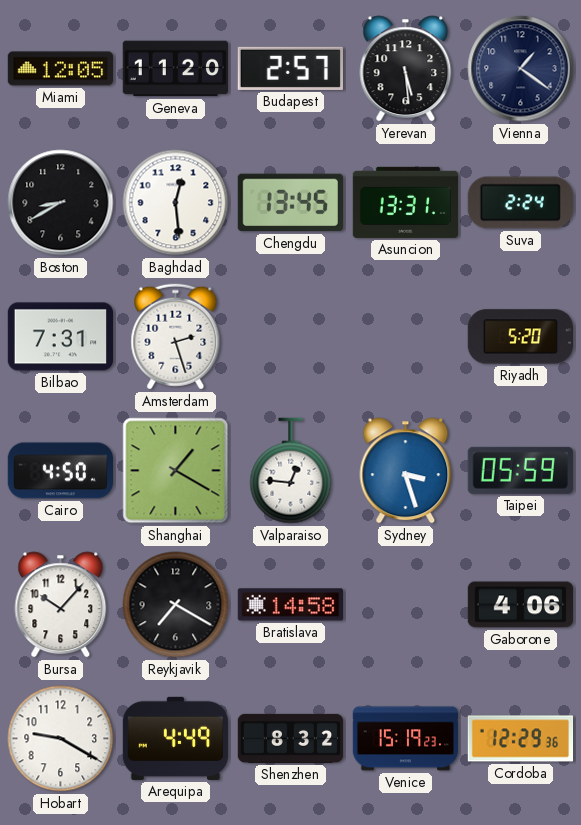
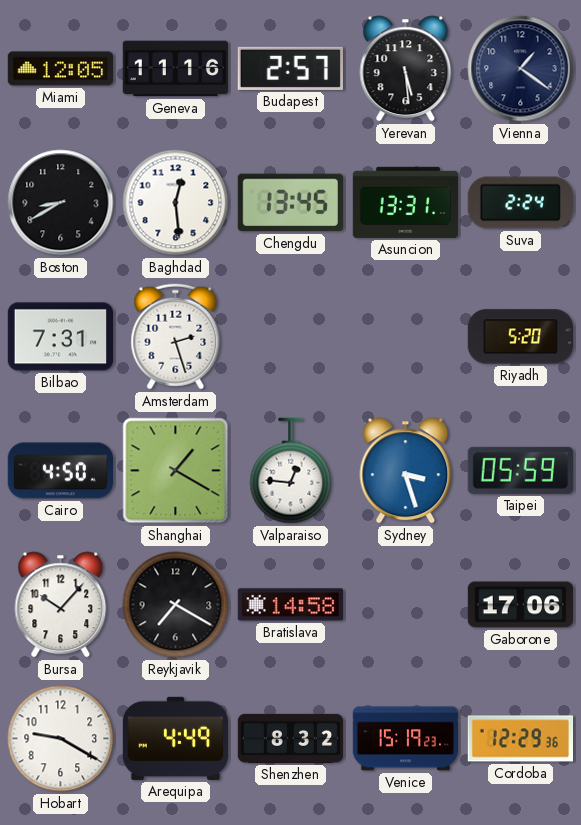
Geneva: 11:20 -> 11:16 (175, 69)
Gaborone: 4:06 -> 17:06 (521, 605)
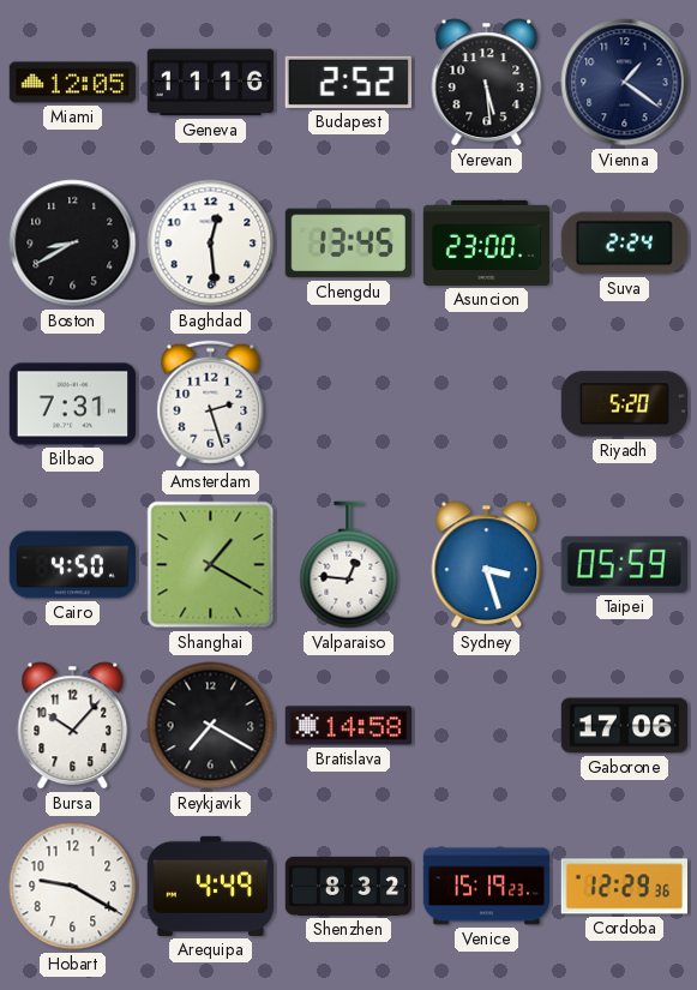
Budapest: 2:57 -> 2:52 (348, 82)
Asuncion: 13:31 -> 23:00 (487, 242)
